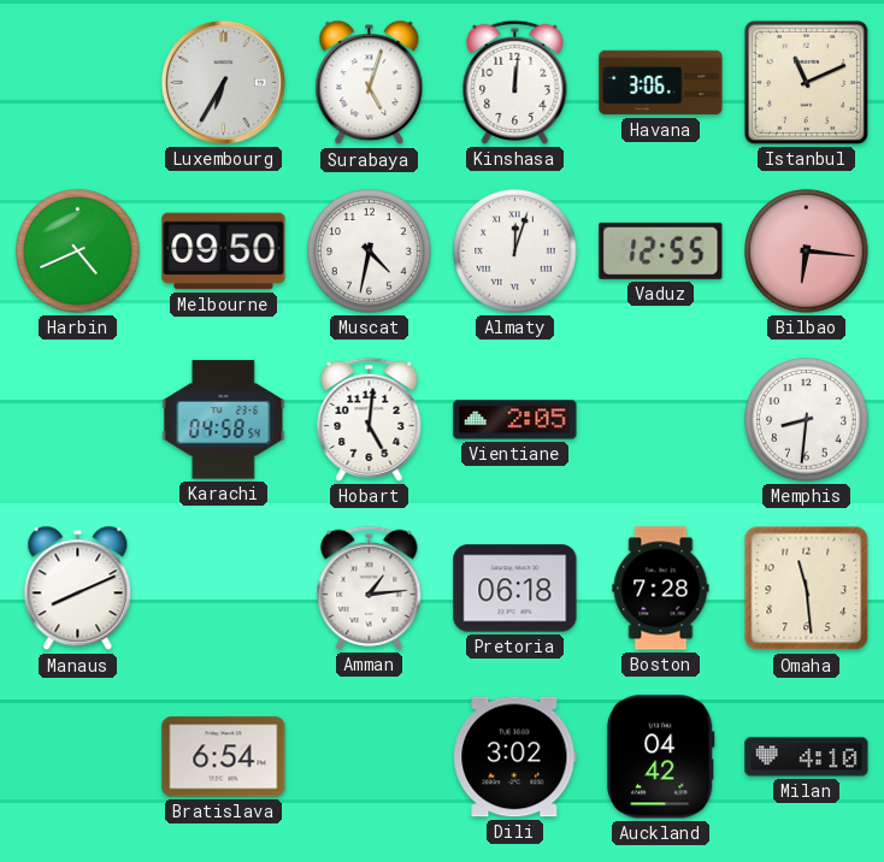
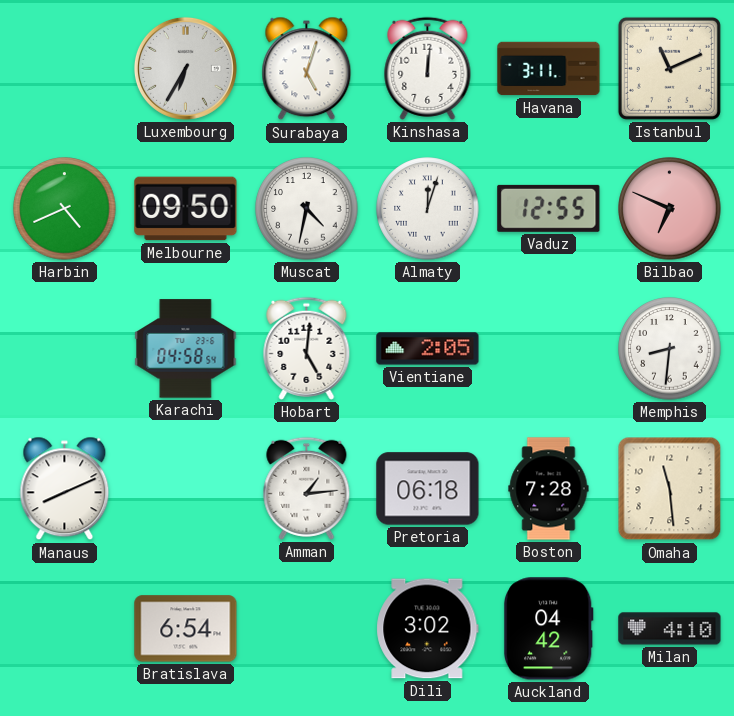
Havana: 3:06 -> 3:11 (549, 69)
Bilbao: 6:16 -> 6:49 (670, 209)
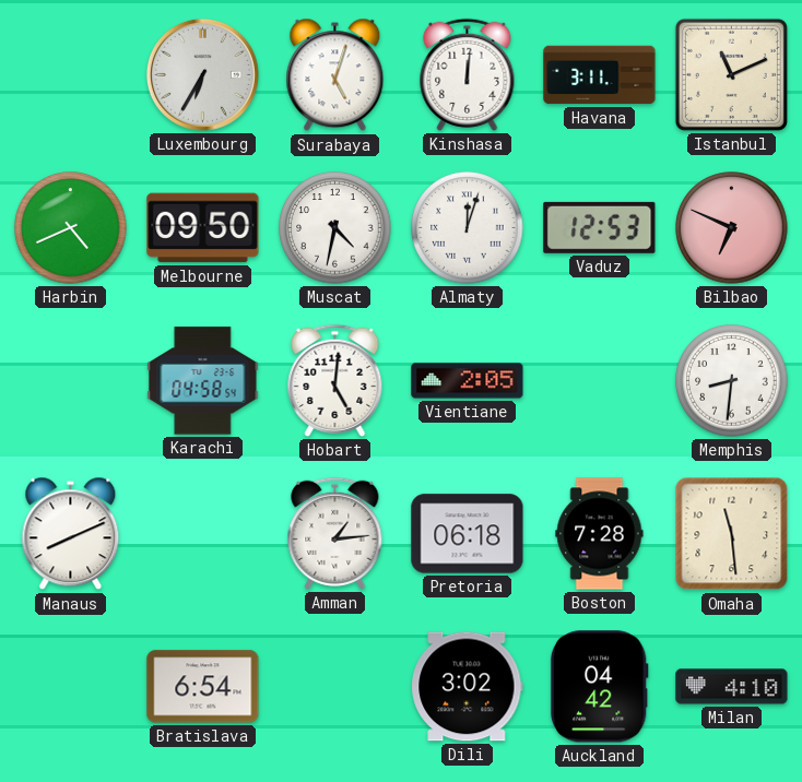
Vaduz: 12:55 -> 12:53 (600, 227)
